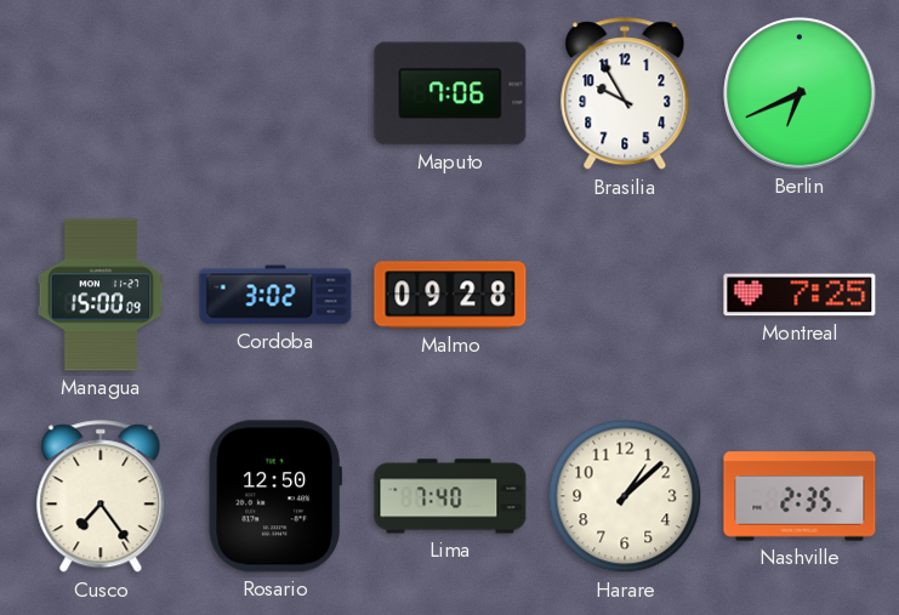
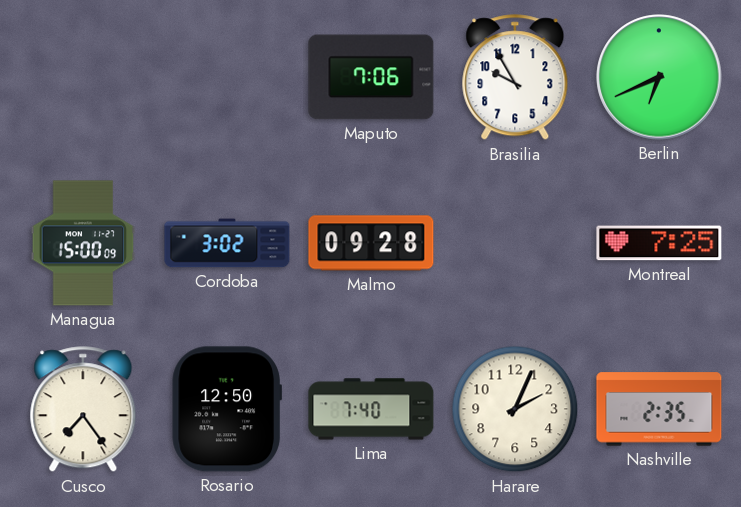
Harare: 1:08 -> 2:04 (515, 409)
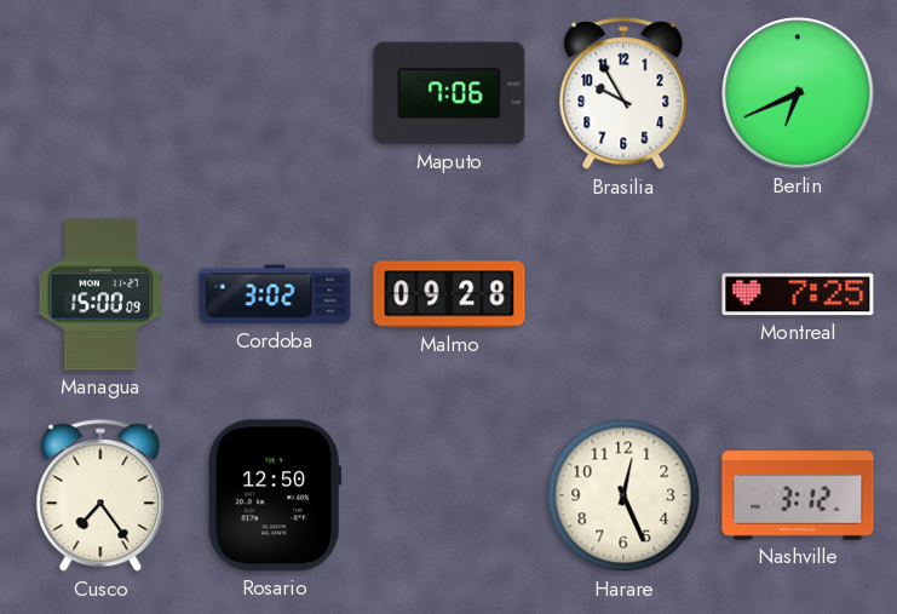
Lima: 7:40 -> none (371, 409)
Harare: 2:04 -> 12:26 (623, 495)
Nashville: 2:35 -> 3:12 (798, 495)
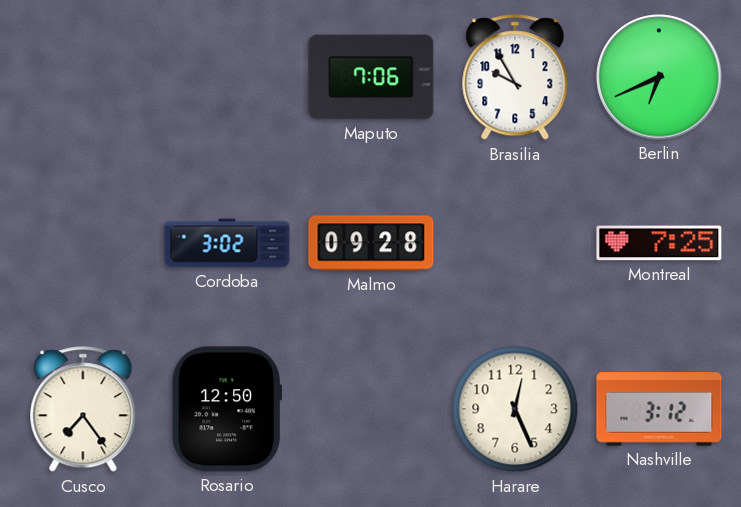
Managua: 15:00 -> none (100, 294)
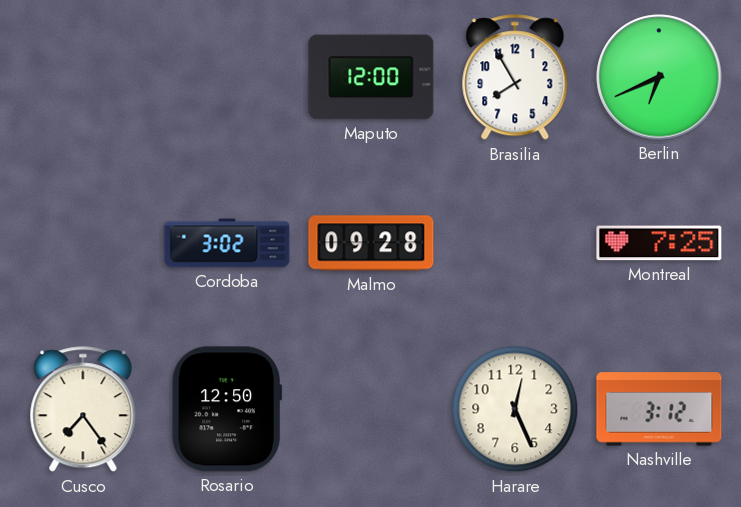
Maputo: 7:06 -> 12:00 (371, 77)
Brasilia: 9:55 -> 7:55 (515, 78)
